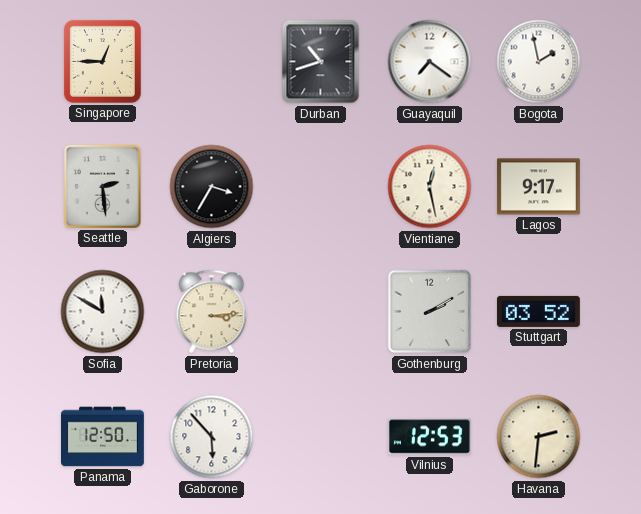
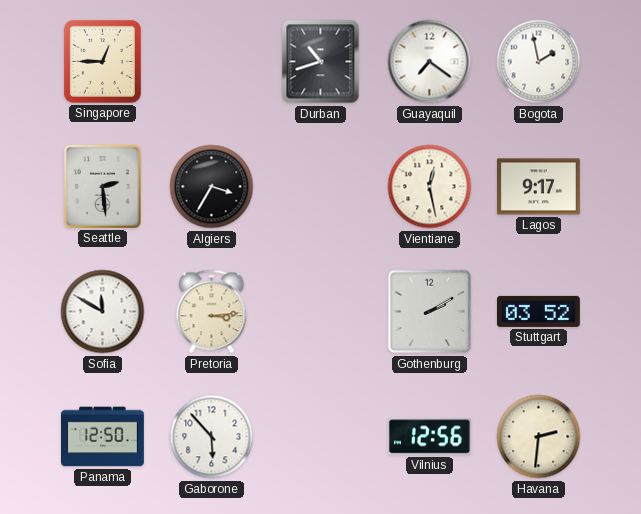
Vilnius: 12:53 -> 12:56 (429, 437)
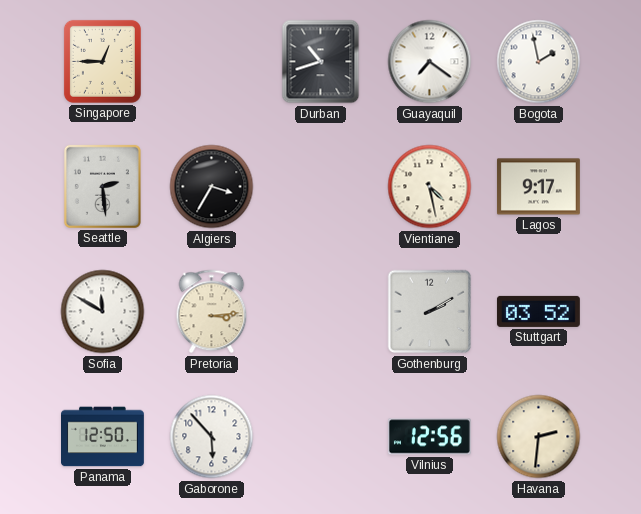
Vientiane: 12:28 -> 4:28 (430, 187)
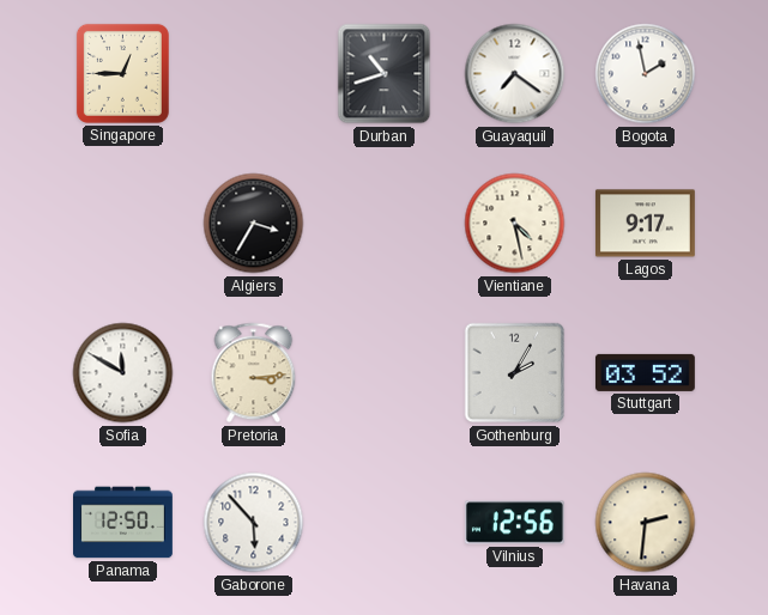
Seattle: 2:29 -> none (102, 186)
Gothenburg: 2:10 -> 2:05 (515, 373)
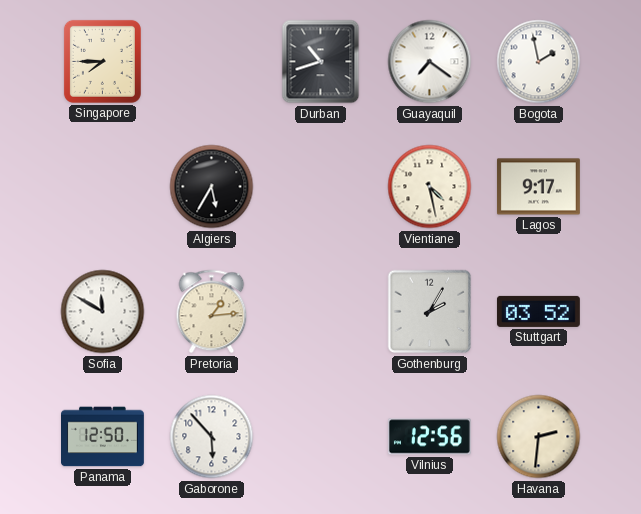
Singapore: 12:45 -> 7:45 (102, 61)
Algiers: 3:35 -> 5:35 (212, 187)
Pretoria: 3:14 -> 1:14 (212, 312)
